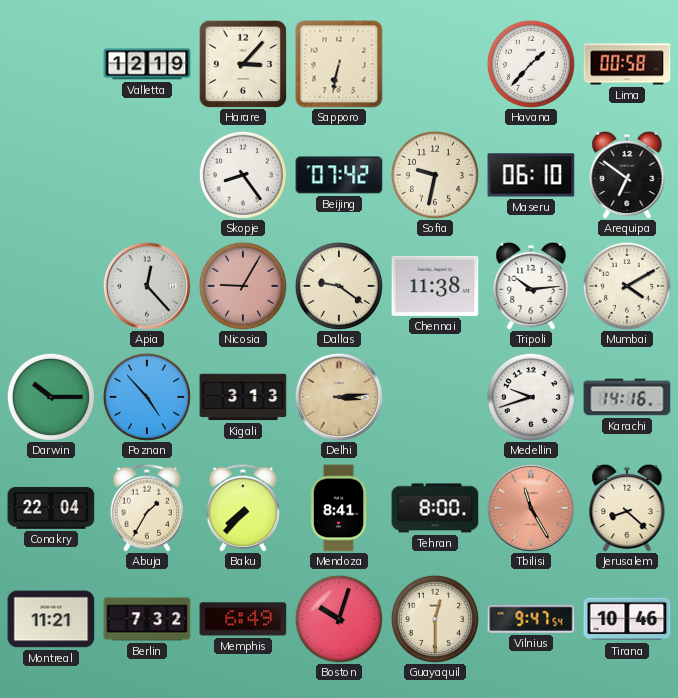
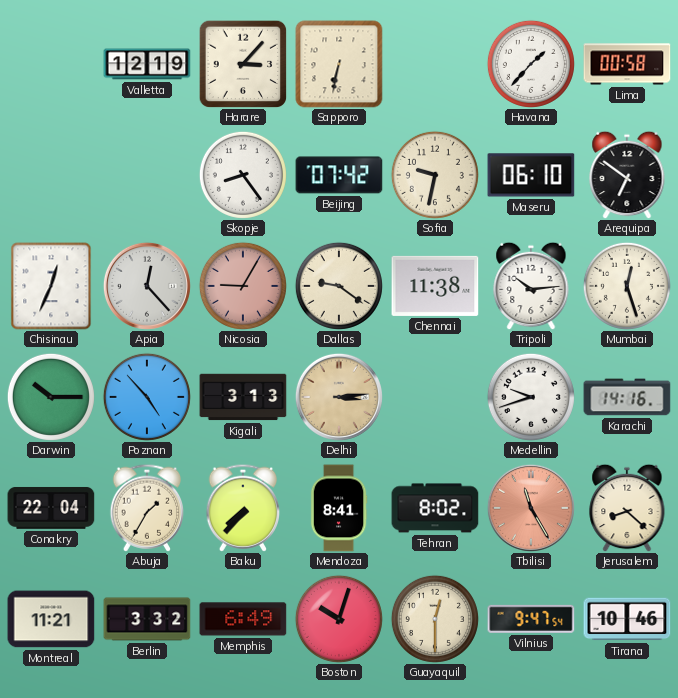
Chisinau: none -> 12:34 (51, 286)
Mumbai: 4:10 -> 12:27 (627, 286)
Tehran: 8:00 -> 8:02 (435, 508)
Berlin: 7:32 -> 3:32 (147, 619)
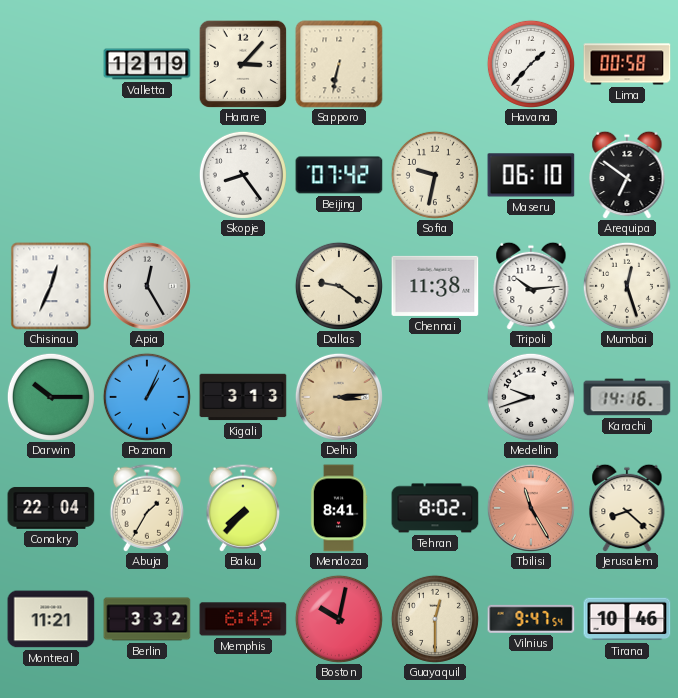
Apia: 12:23 -> 12:25 (147, 286)
Nicosia: 9:05 -> none (243, 286)
Poznan: 4:53 -> 1:04 (147, 397)
Boston: 10:03 -> 10:02 (339, 619)
